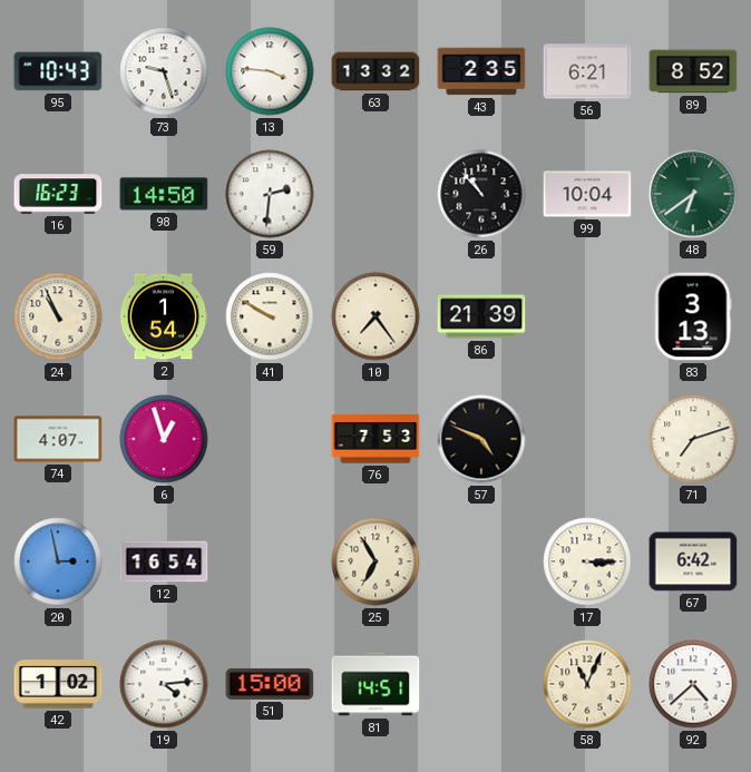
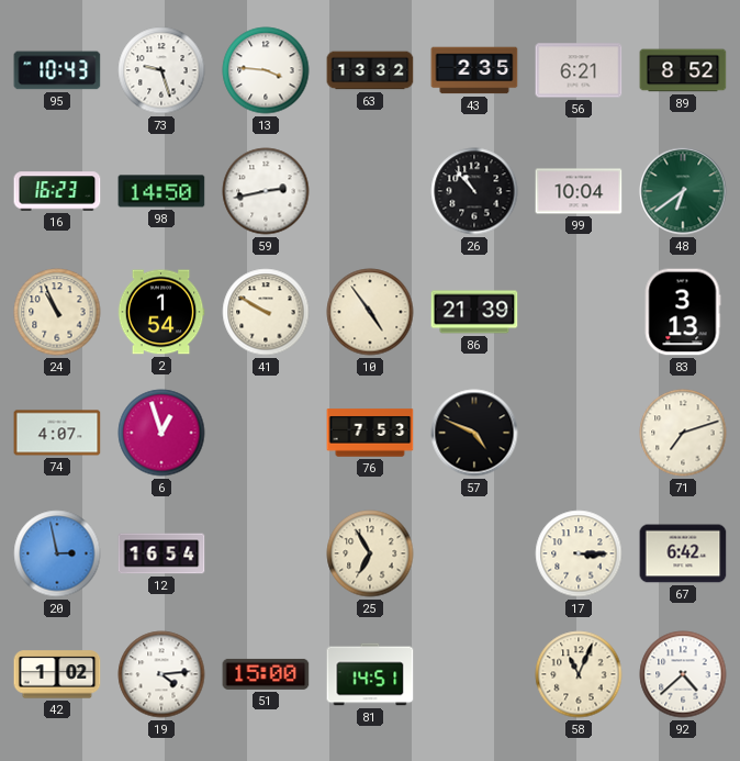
59: 2:31 -> 2:43 (266, 191)
10: 7:24 -> 4:54 (370, 312)
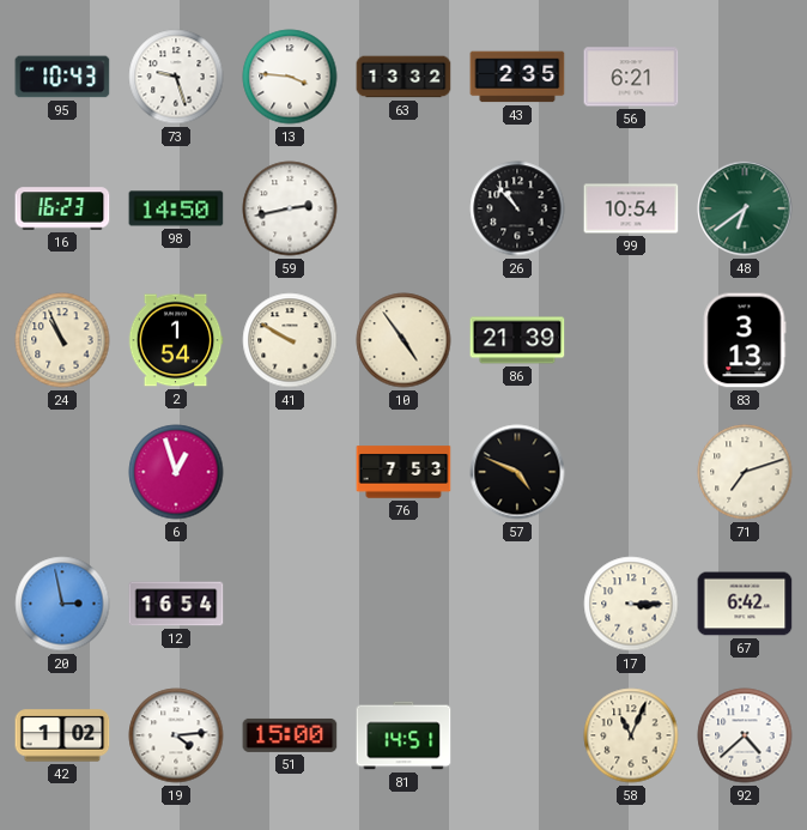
89: 8:52 -> none (683, 70)
99: 10:04 -> 10:54 (631, 208)
74: 4:07 -> none (57, 433)
25: 6:55 -> none (370, 553)
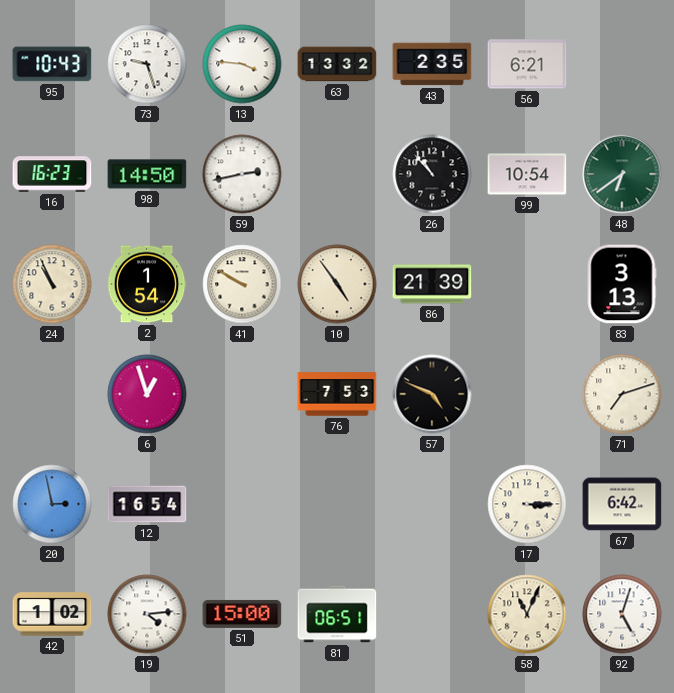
81: 14:51 -> 06:51 (337, 614)
92: 4:38 -> 5:03 (622, 614)
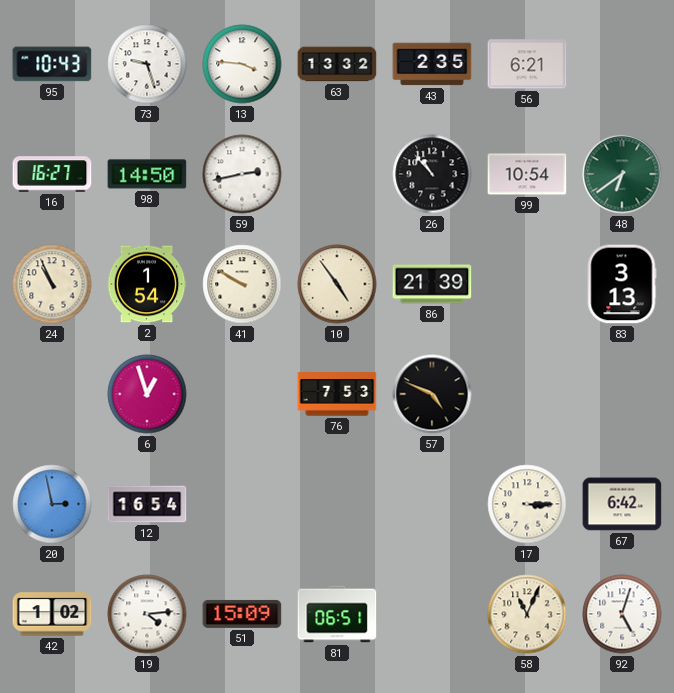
16: 16:23 -> 16:27 (52, 174)
71: 7:12 -> none (622, 394)
51: 15:00 -> 15:09 (242, 614)
